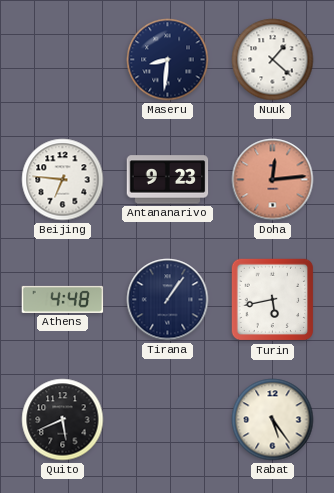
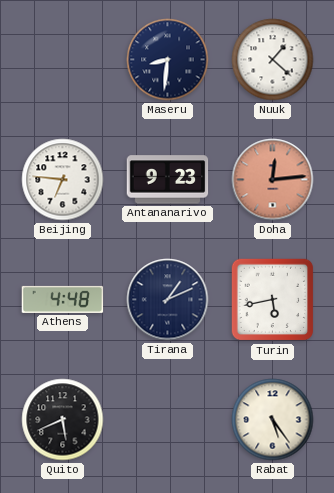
Tirana: 1:06 -> 1:11 (168, 300)
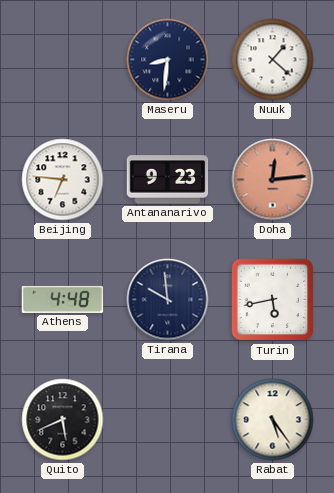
Tirana: 1:11 -> 9:59 (168, 300)
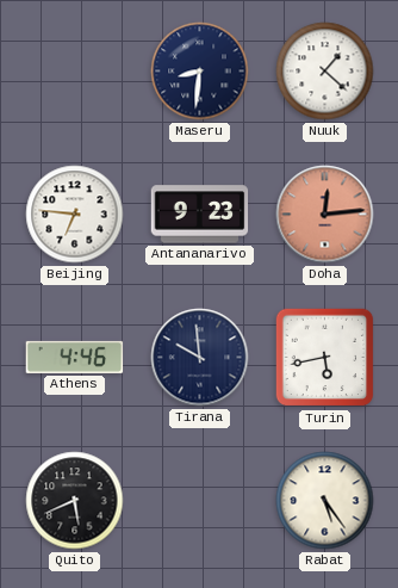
Athens: 4:48 -> 4:46 (75, 357)
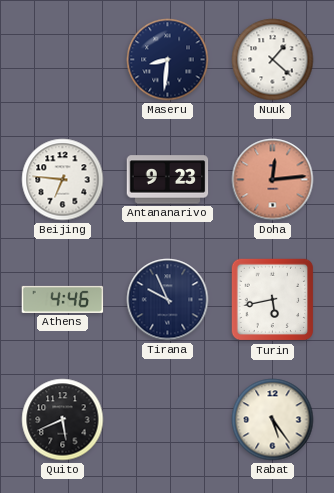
Tirana: 9:59 -> 9:56 (168, 300)
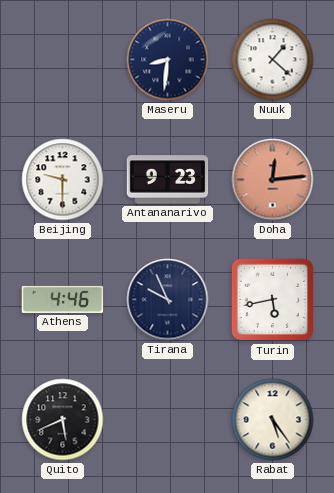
Beijing: 6:46 -> 9:30 (63, 180)
